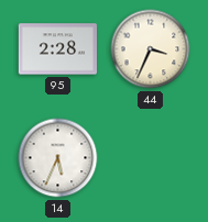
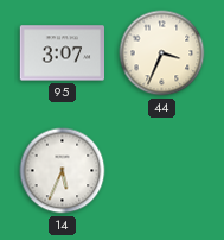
95: 2:28 -> 3:07 (63, 53)
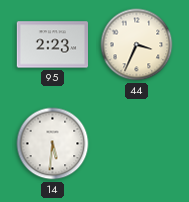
95: 3:07 -> 2:23 (53, 45)
14: 5:34 -> 5:31 (53, 144)
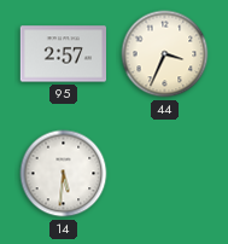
95: 2:23 -> 2:57 (64, 54)
